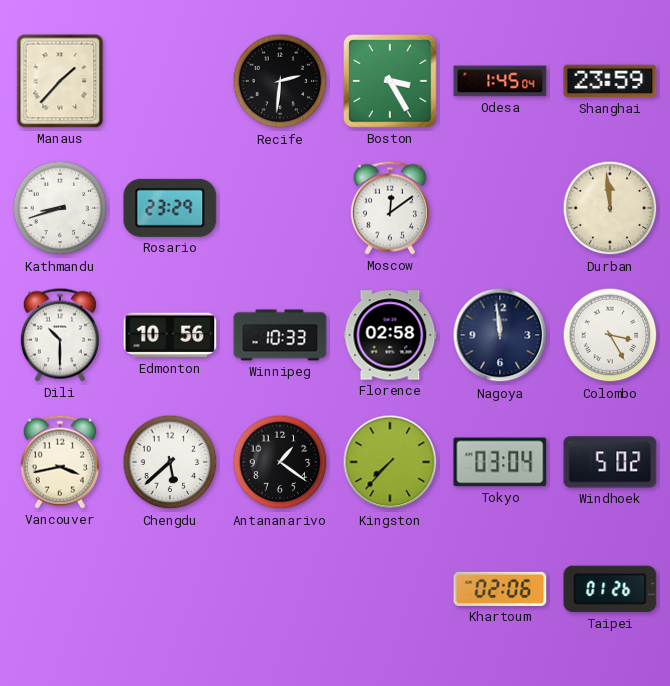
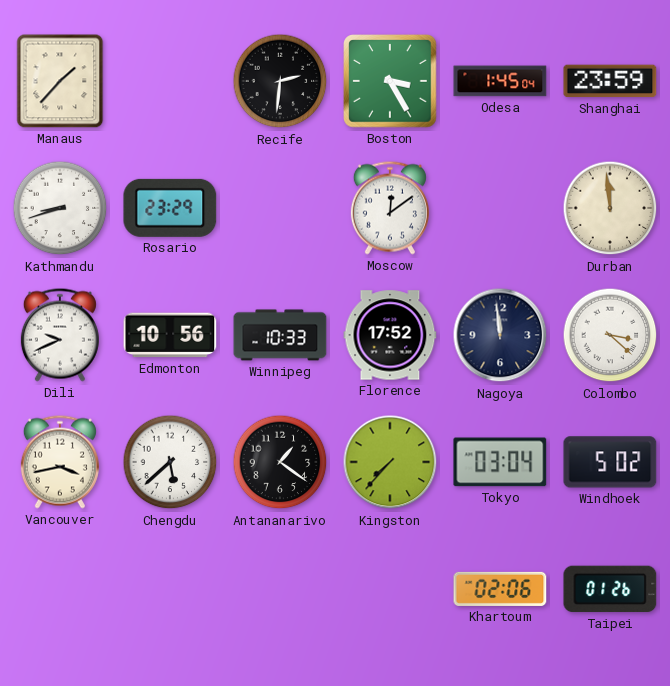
Dili: 10:30 -> 9:41 (60, 335)
Florence: 02:58 -> 17:52 (390, 335)
Colombo: 3:25 -> 3:22 (610, 335)
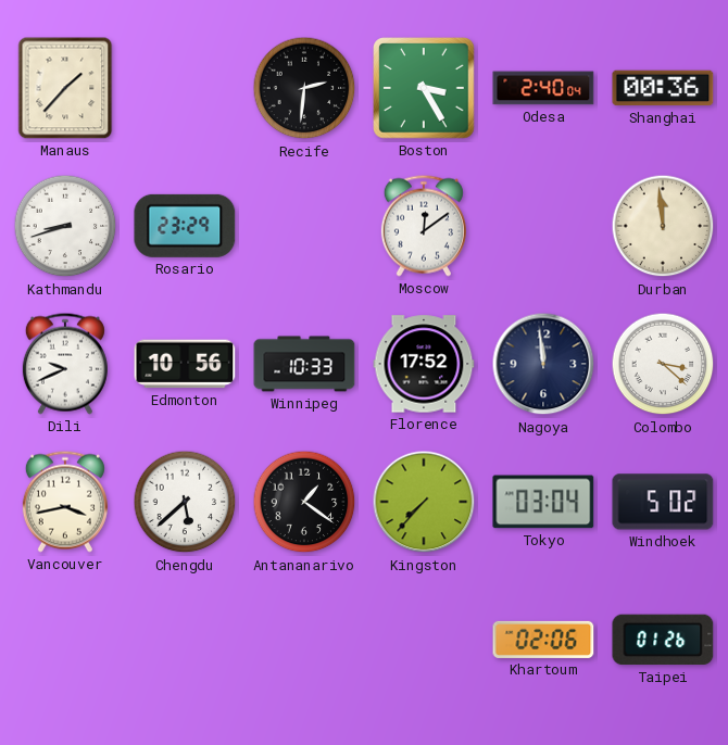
Odesa: 1:45 -> 2:40 (543, 88)
Shanghai: 23:59 -> 00:36 (663, 88)
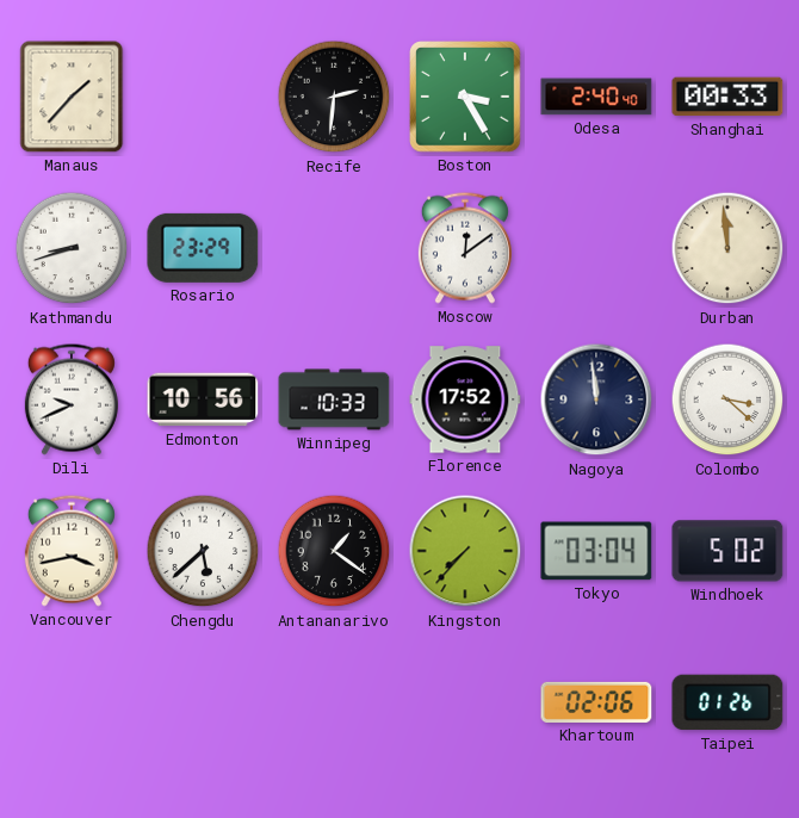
Odesa: 2:40:04 -> 2:40:40 (596, 97)
Shanghai: 00:36 -> 00:33 (727, 97)
